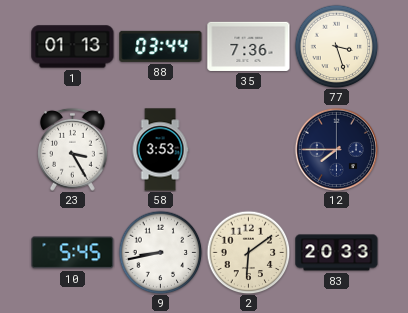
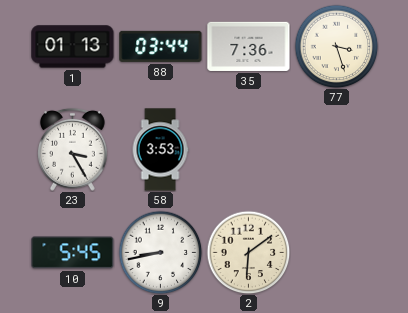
12: 7:45 -> none (336, 149)
83: 20:33 -> none (337, 253)
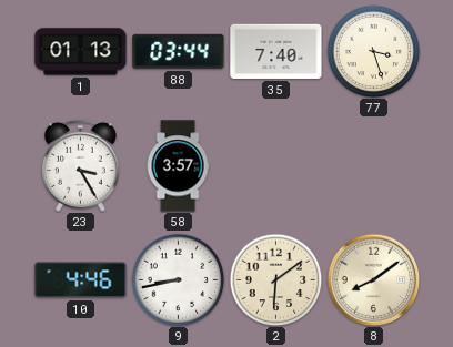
35: 7:36 -> 7:40 (276, 51)
58: 3:53 -> 3:57 (178, 166)
10: 5:45 -> 4:46 (81, 280)
8: none -> 8:09 (373, 279)
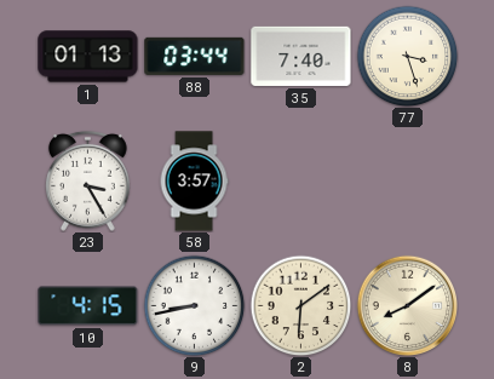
10: 4:46 -> 4:15 (88, 306)
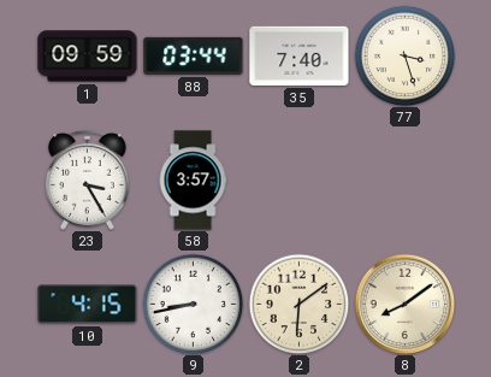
1: 01:13 -> 09:59 (88, 57)
